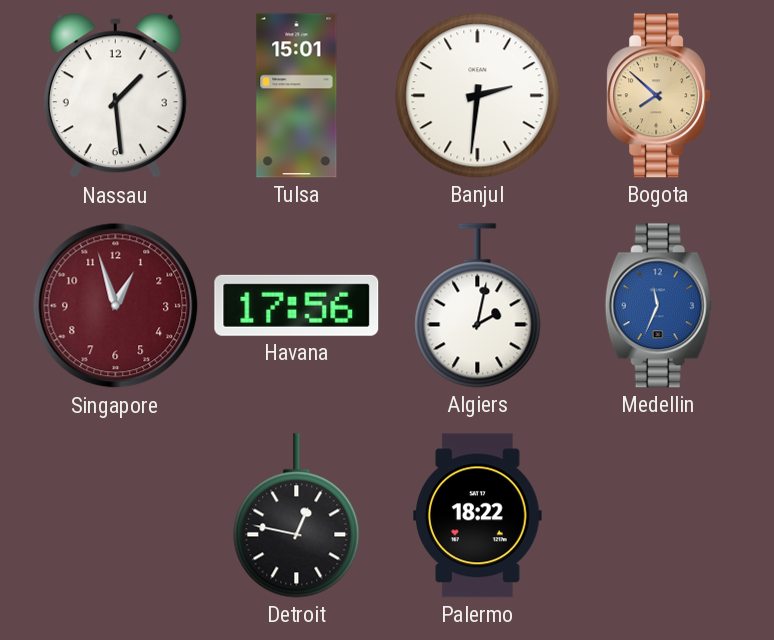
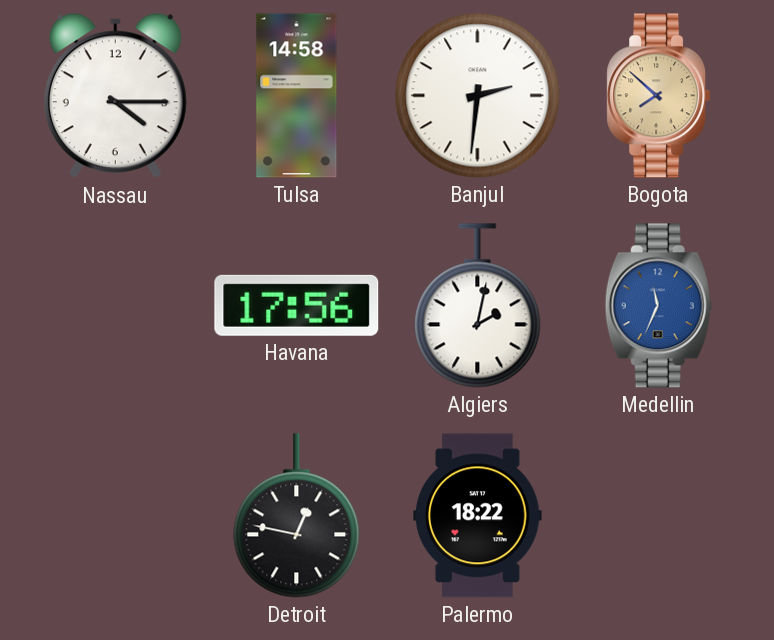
Nassau: 1:29 -> 4:15 (115, 96)
Tulsa: 15:01 -> 14:58 (297, 96)
Singapore: 12:57 -> none (116, 306)
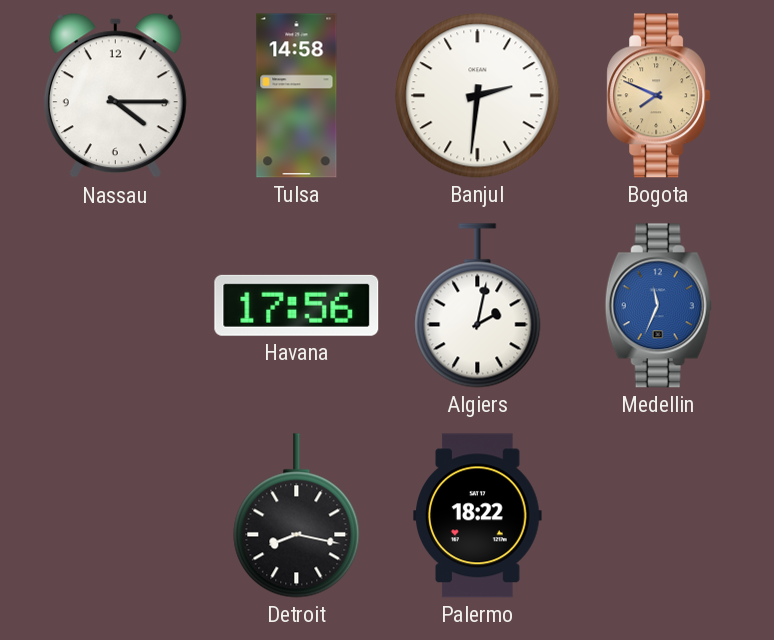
Bogota: 7:52 -> 7:49 (659, 96)
Detroit: 12:47 -> 8:17 (297, 516)
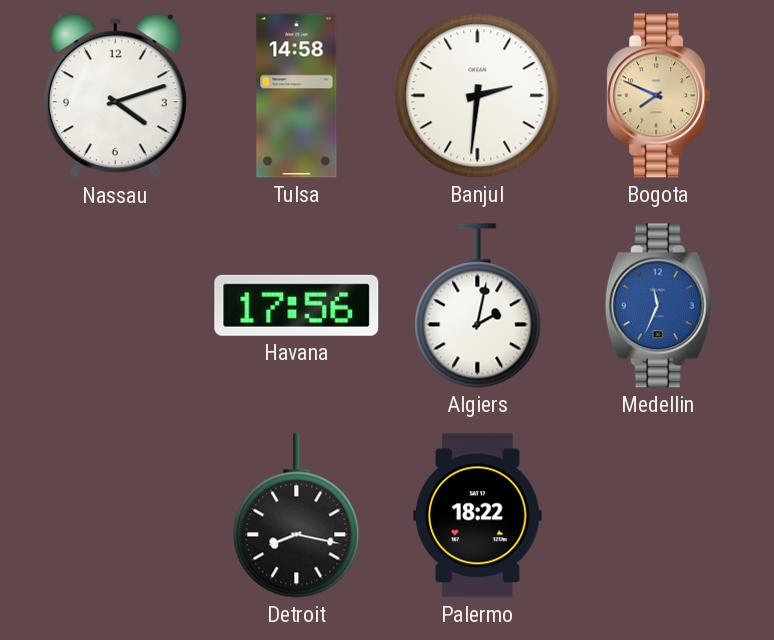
Nassau: 4:15 -> 4:12 (115, 96)
